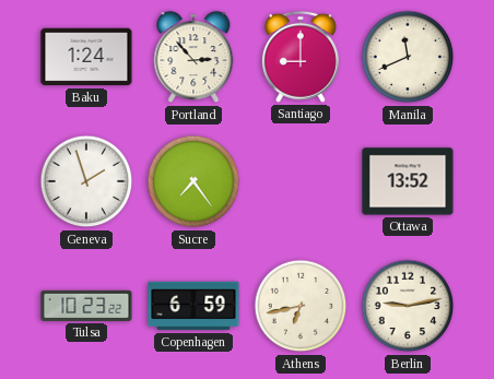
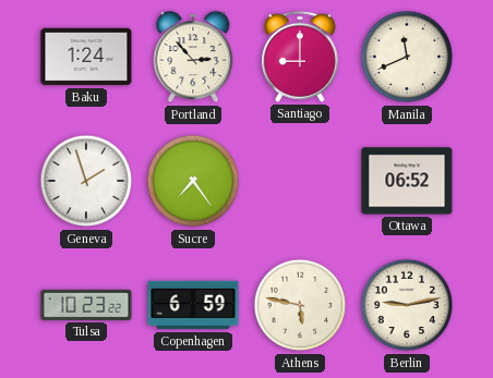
Ottawa: 13:52 -> 06:52 (407, 181)
Athens: 6:43 -> 5:47 (300, 305)
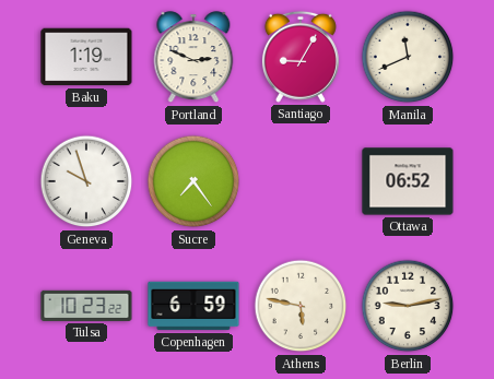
Baku: 1:24 -> 1:19 (86, 57)
Portland: 2:53 -> 2:49 (193, 58)
Santiago: 9:00 -> 9:05 (301, 57)
Geneva: 1:57 -> 9:57 (86, 181)
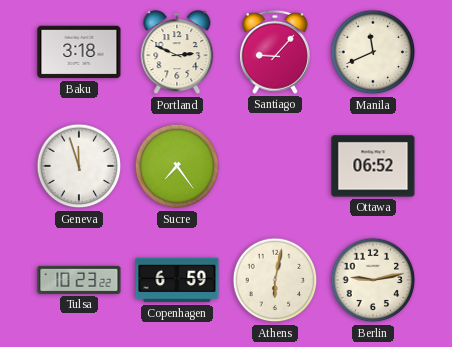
Baku: 1:19 -> 3:18 (79, 52)
Santiago: 9:05 -> 9:07 (275, 52)
Geneva: 9:57 -> 11:57 (79, 166)
Athens: 5:47 -> 6:02 (275, 280)
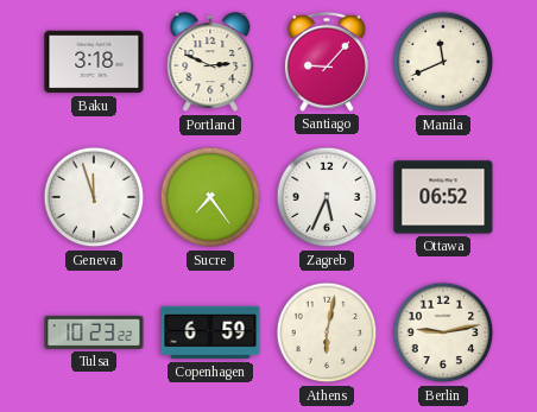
Zagreb: none -> 5:34 (327, 197)
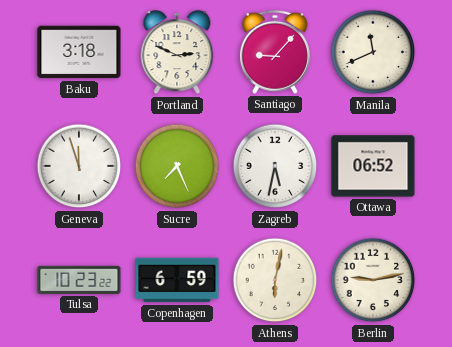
Sucre: 7:24 -> 7:26 (177, 166)
Zagreb: 5:34 -> 5:32 (275, 166)
